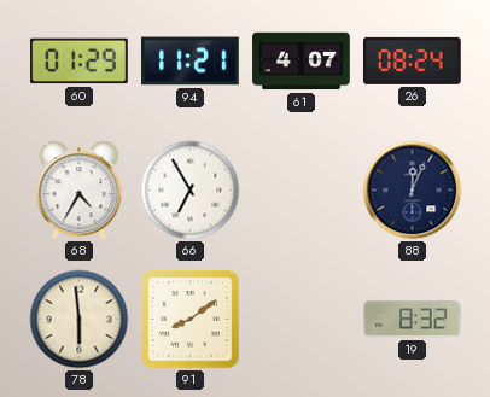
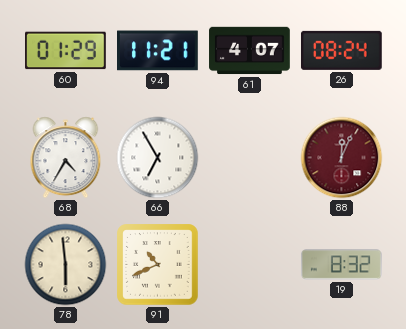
88 dial: navy -> burgundy (342, 158)
91: 8:09 -> 10:41 (158, 265)
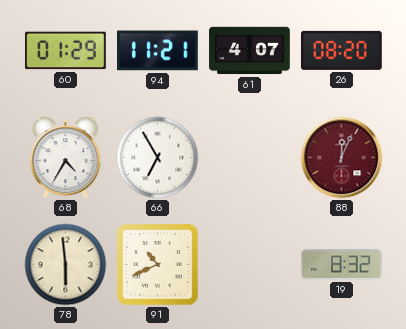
26: 08:24 -> 08:20 (341, 50)
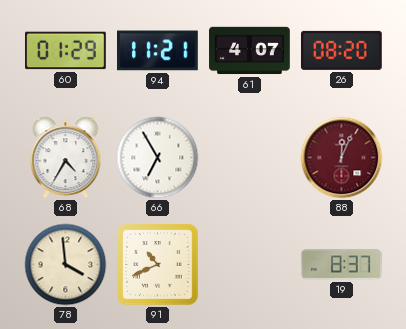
78: 5:59 -> 3:59 (66, 265)
19: 8:32 -> 8:37 (341, 265)
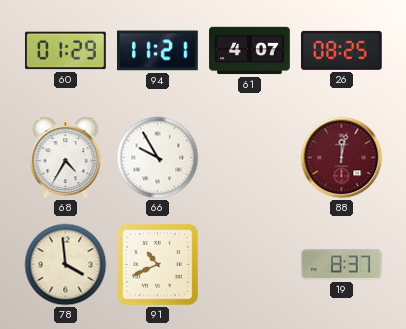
26: 08:20 -> 08:25 (341, 50)
66: 6:55 -> 9:55 (158, 158)
88: 12:04 -> 12:02 (342, 158)
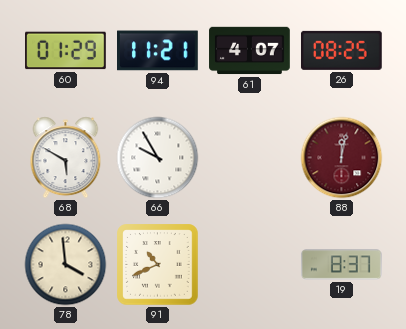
68: 4:35 -> 5:50 (66, 158)
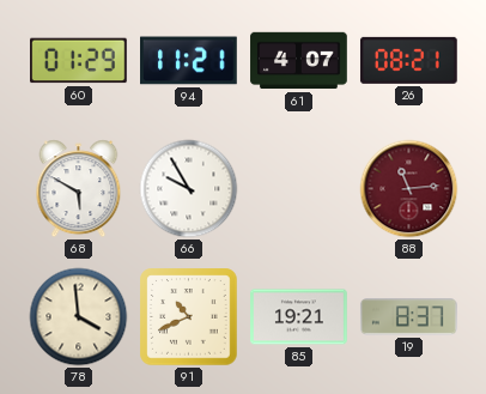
26: 08:25 -> 08:21 (408, 60)
88: 12:02 -> 11:14 (409, 189)
85: none -> 19:21 (299, 317)
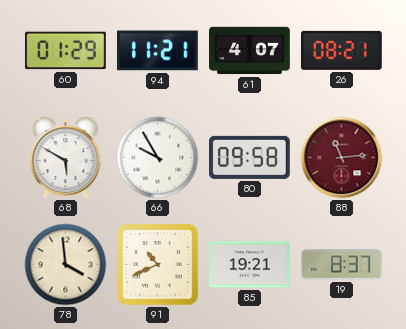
80: none -> 09:58 (250, 157)
